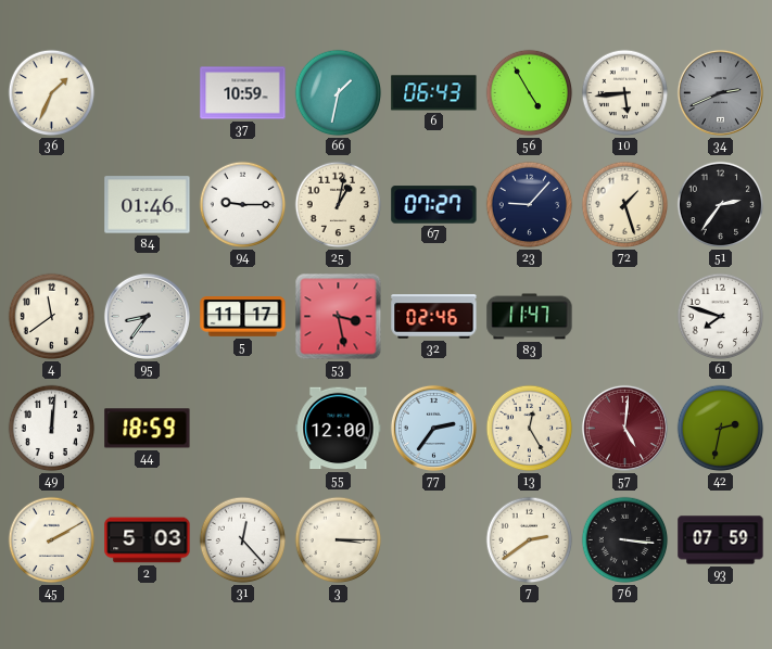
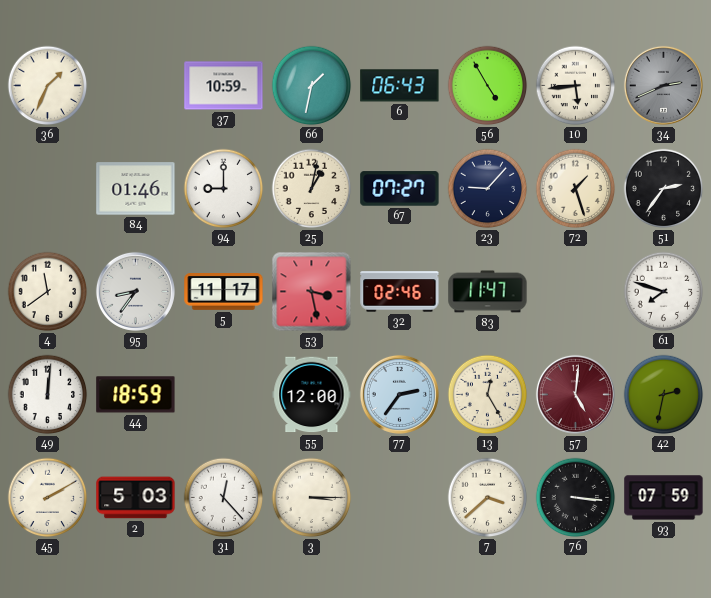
94: 9:15 -> 9:00 (224, 189)
7: 2:39 -> 3:38 (488, 498)
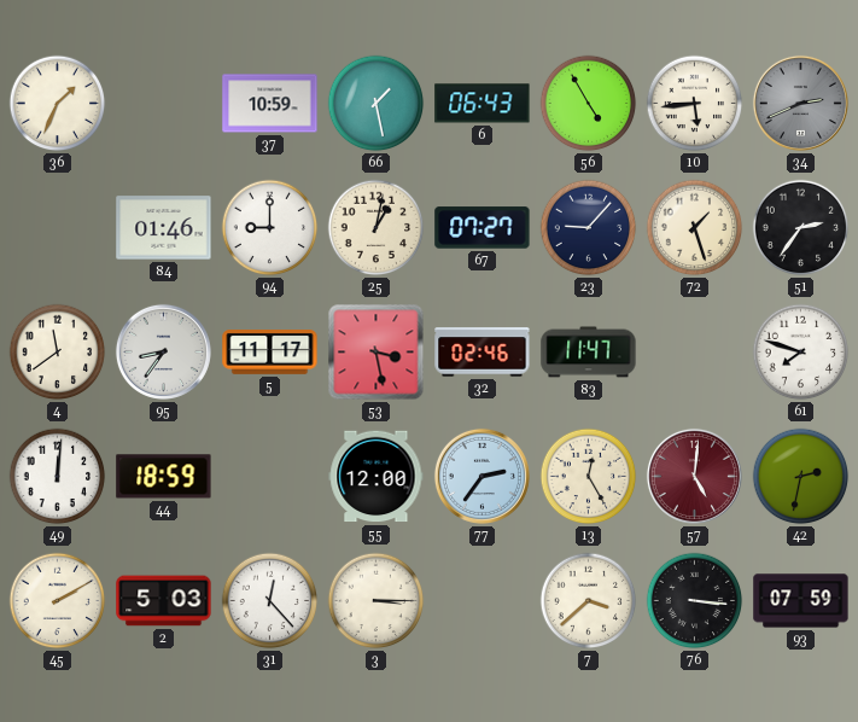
66: 1:32 -> 1:28 (377, 104)
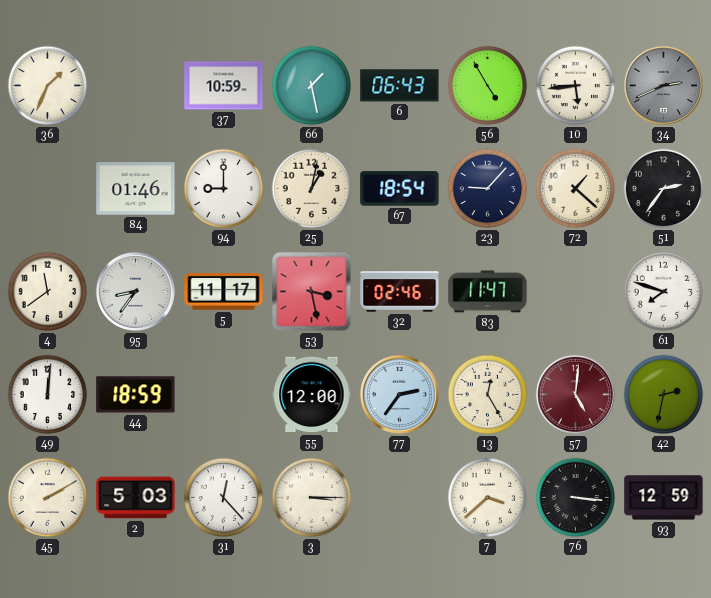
67: 07:27 -> 18:54 (400, 189)
72: 1:27 -> 1:22 (576, 189)
93: 07:59 -> 12:59 (664, 498)
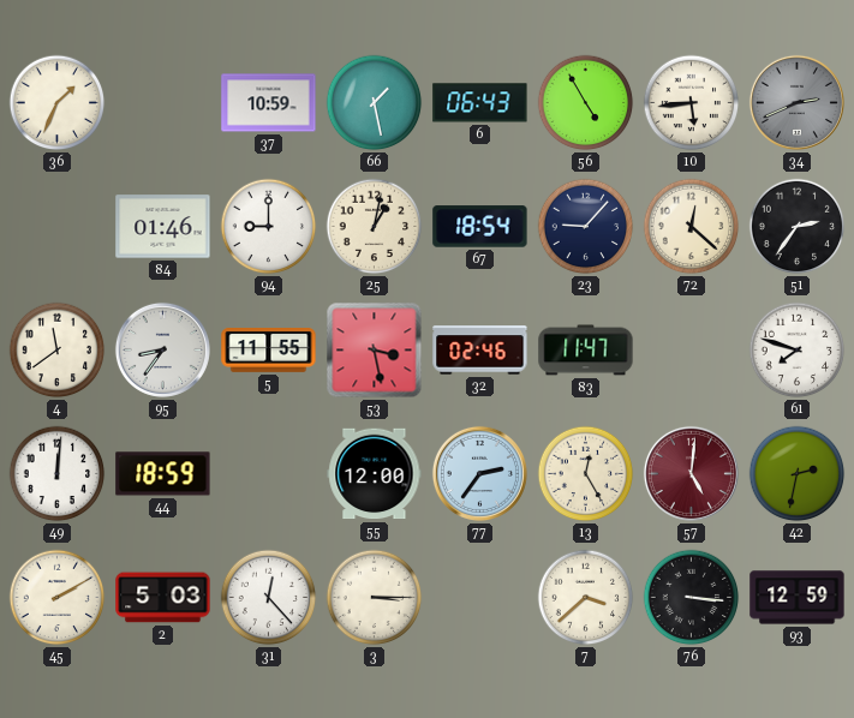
72: 1:22 -> 12:22 (692, 227)
5: 11:17 -> 11:55 (269, 351)
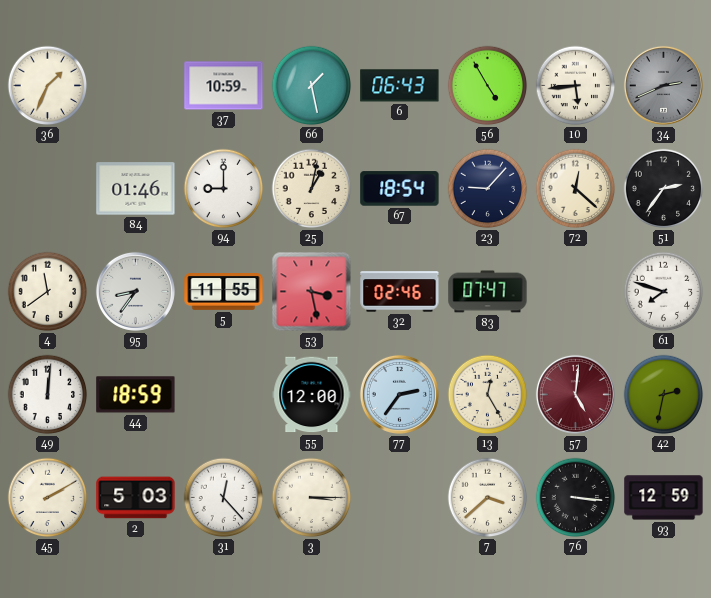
83: 11:47 -> 07:47 (488, 292)
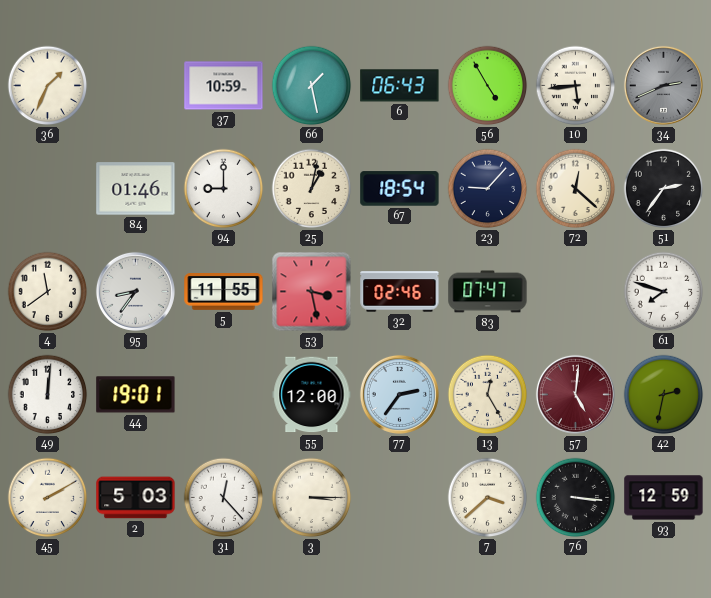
44: 18:59 -> 19:01 (136, 395)
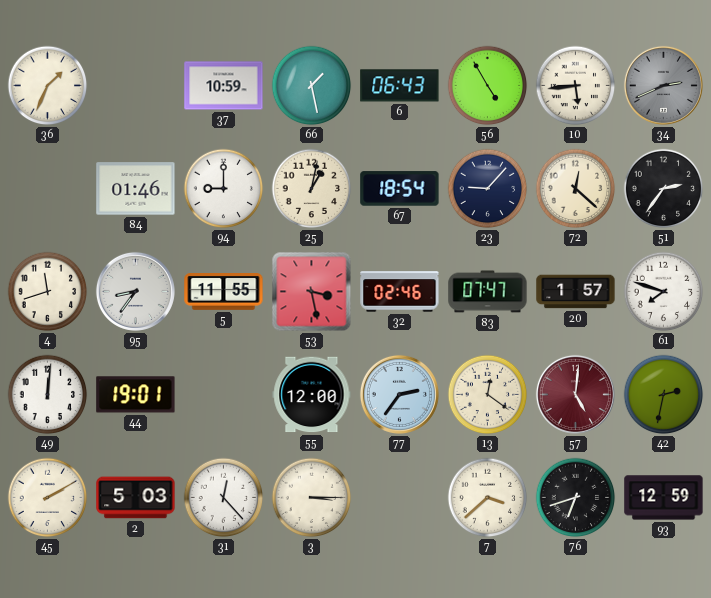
4: 11:39 -> 11:42 (48, 292)
20: none -> 1:57 (576, 292)
13: 12:25 -> 12:21 (488, 395)
76: 3:16 -> 6:42 (576, 498)
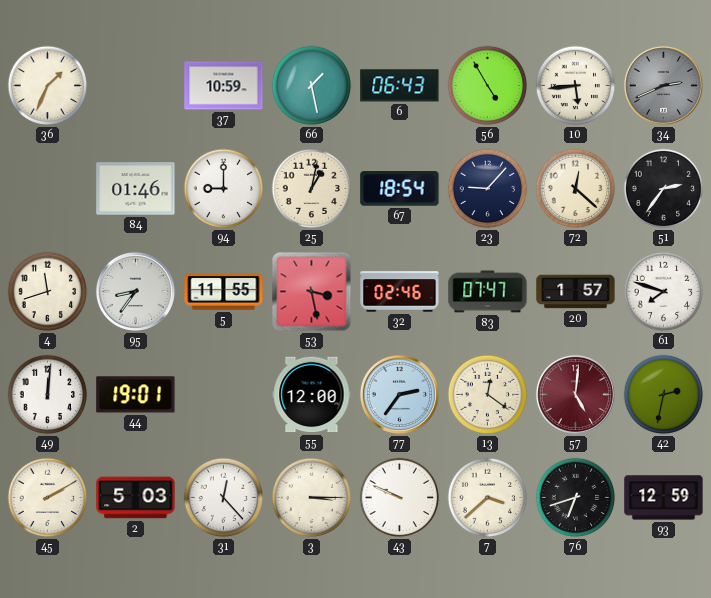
43: none -> 9:49 (400, 498)
